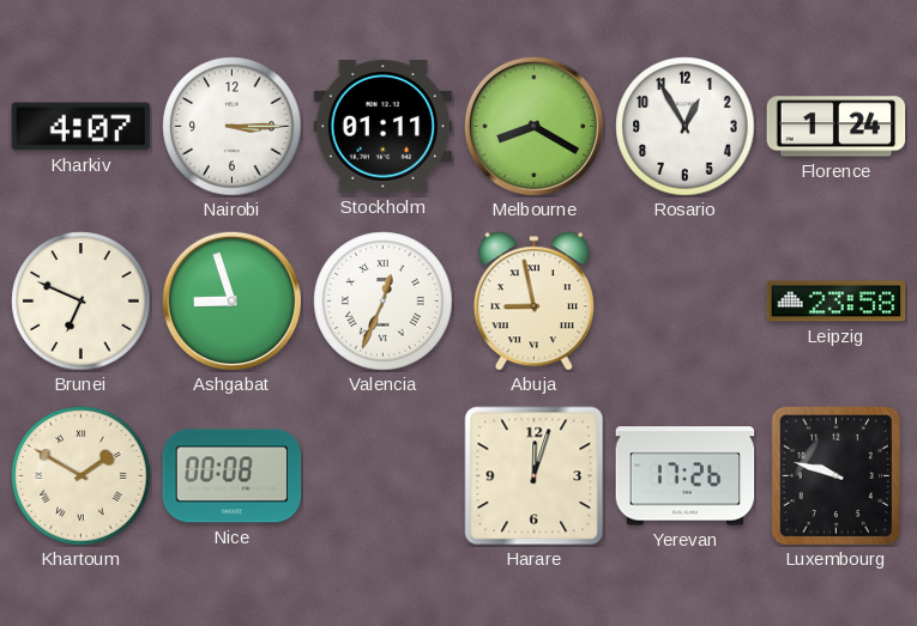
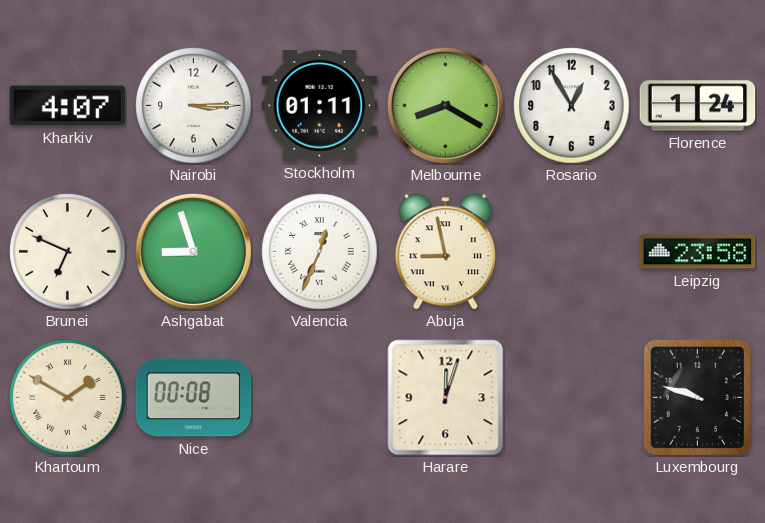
Yerevan: 17:26 -> none (686, 476)
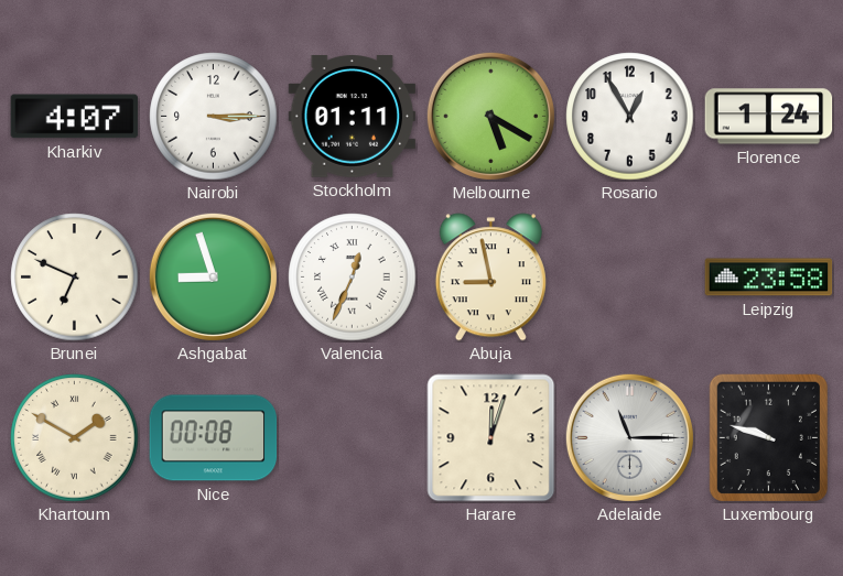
Melbourne: 8:20 -> 5:20 (490, 116)
Adelaide: none -> 11:15 (629, 437)
